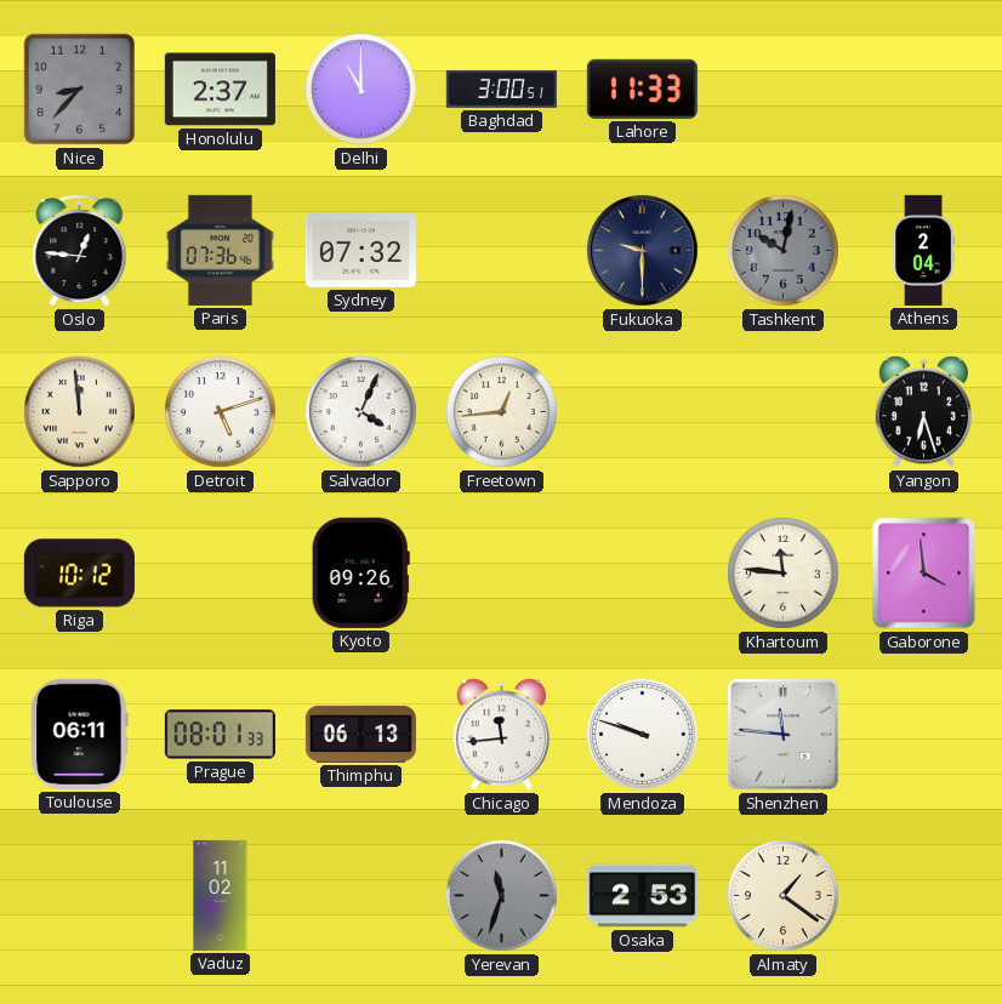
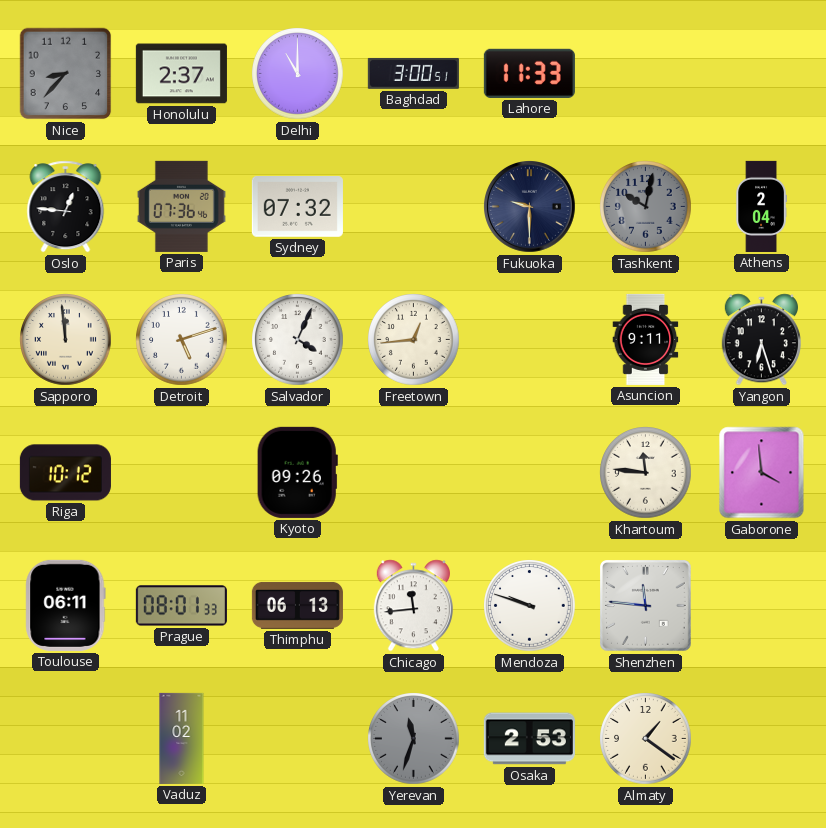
Asuncion: none -> 9:11 (646, 339)
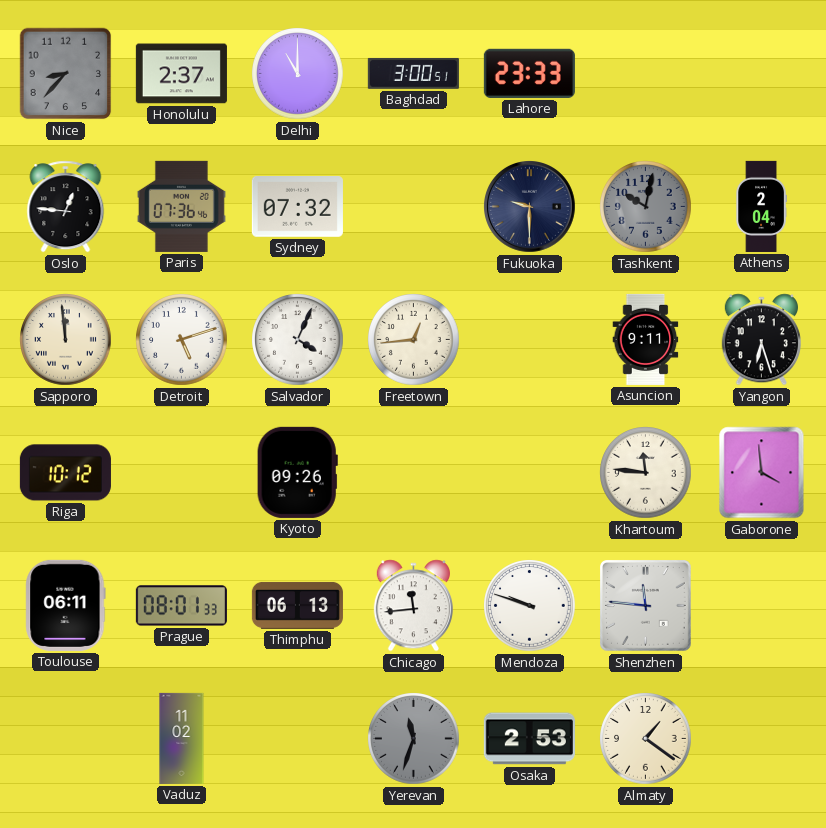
Lahore: 11:33 -> 23:33 (529, 73)
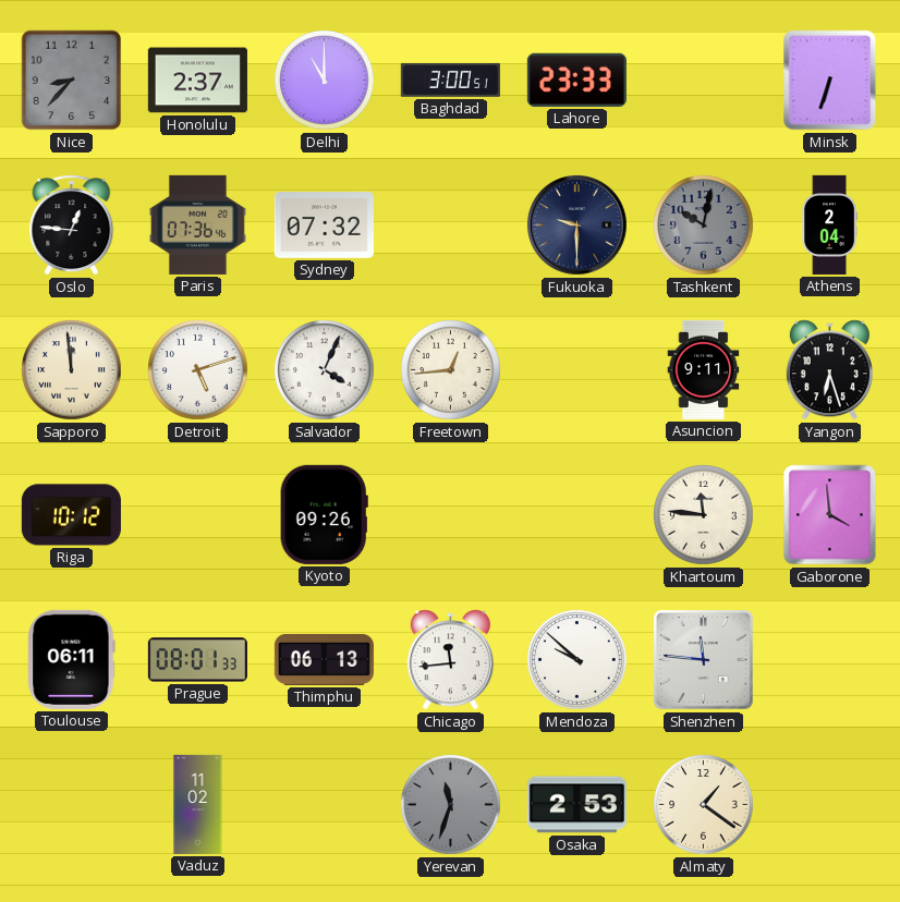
Minsk: none -> 6:33 (830, 81)
Mendoza: 9:48 -> 9:52 (577, 660)
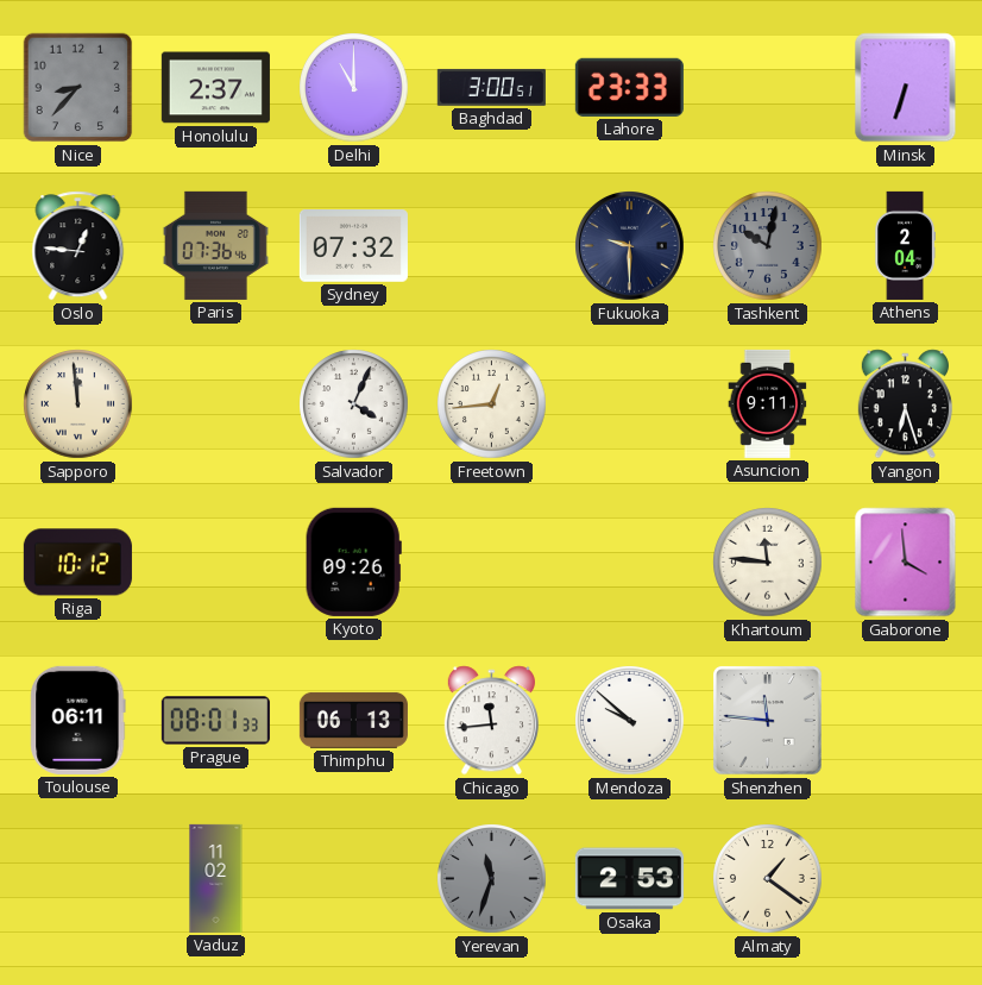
Detroit: 5:12 -> none (198, 370)
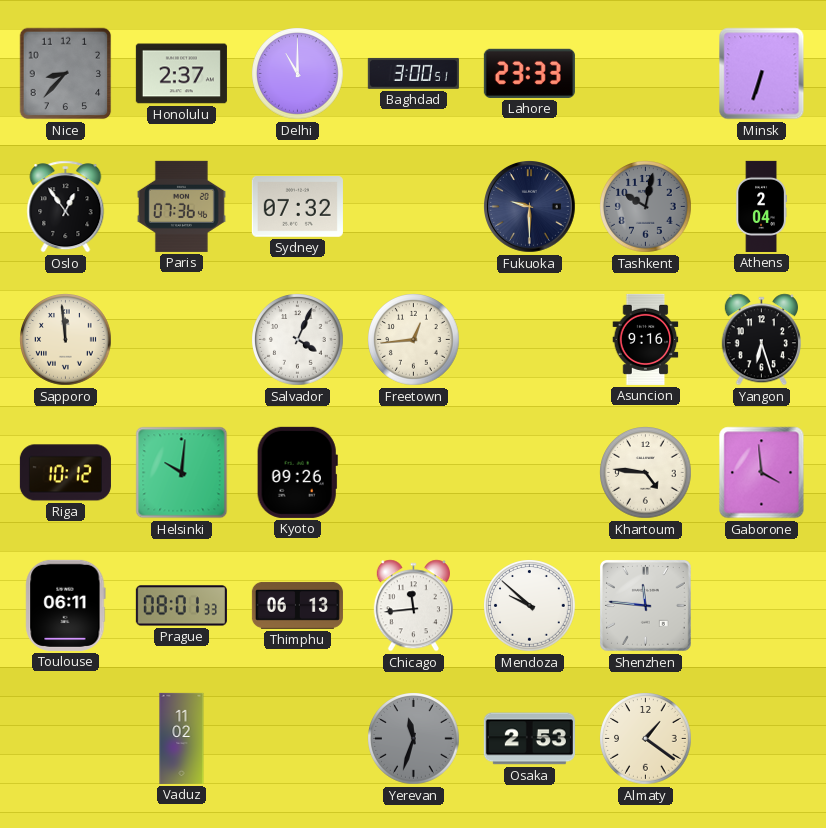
Oslo: 12:46 -> 12:54 (66, 207)
Asuncion: 9:11 -> 9:16 (646, 339)
Helsinki: none -> 10:01 (182, 473)
Khartoum: 11:46 -> 4:46 (646, 473)
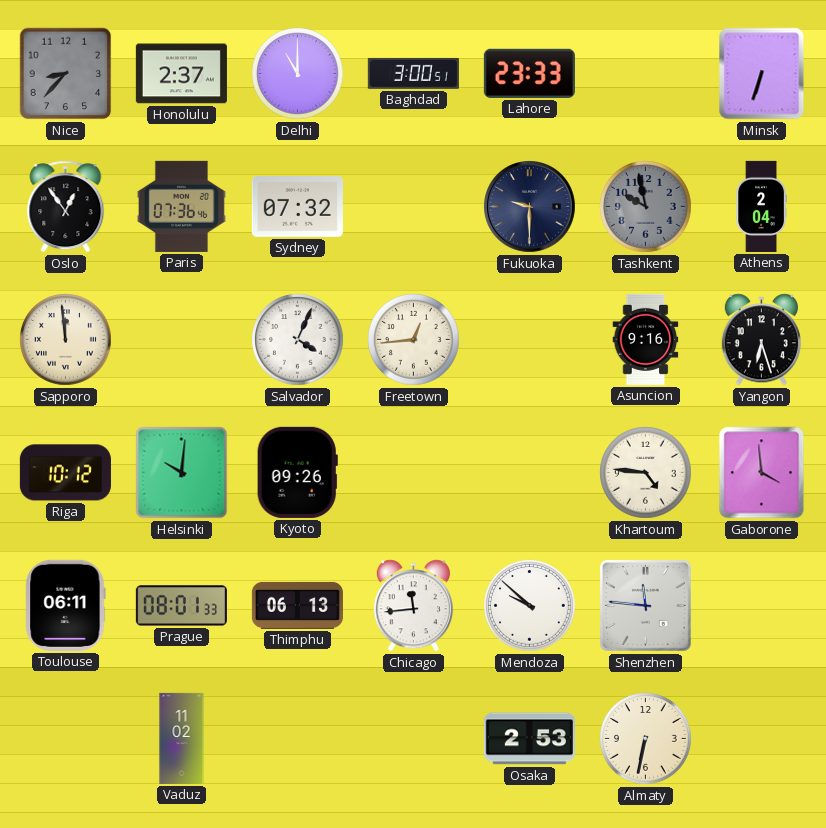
Tashkent: 10:02 -> 9:58 (646, 207)
Yerevan: 11:33 -> none (414, 739)
Almaty: 1:21 -> 6:32 (646, 739)
